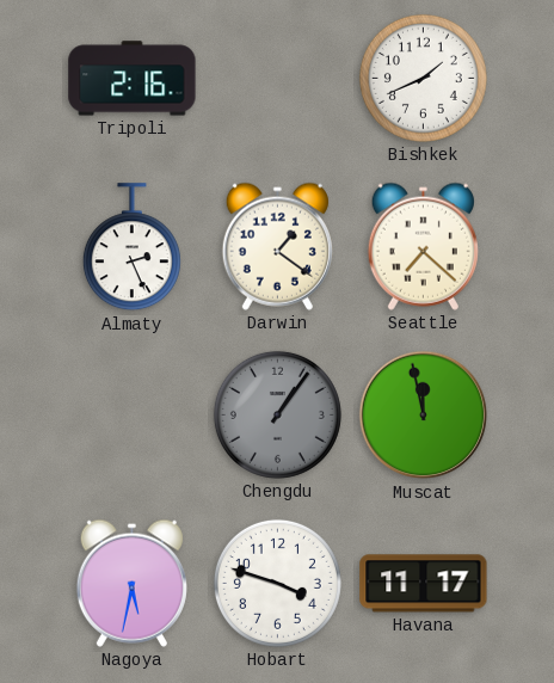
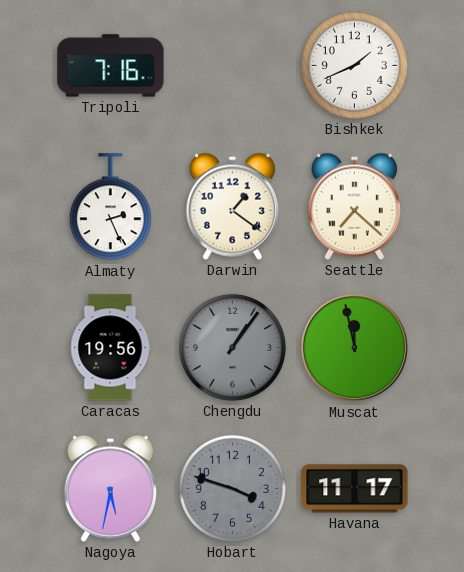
Tripoli: 2:16 -> 7:16 (111, 66)
Caracas: none -> 19:56 (110, 348)
Hobart dial: white -> grey (232, 488)
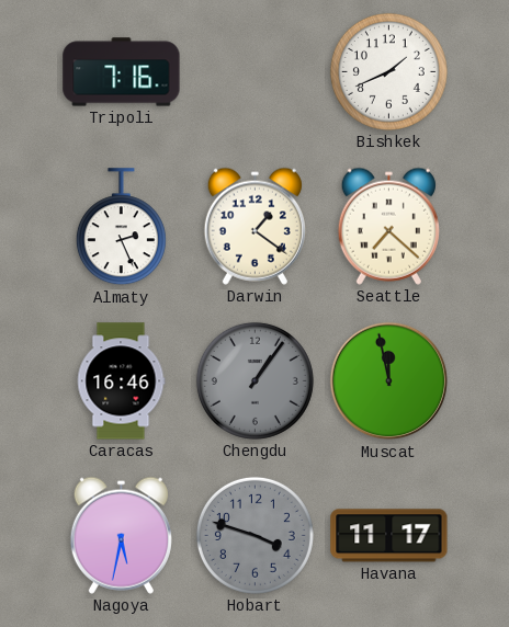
Caracas: 19:56 -> 16:46 (121, 381)
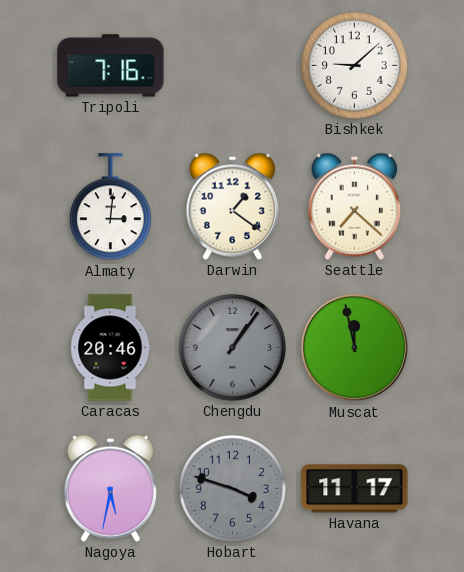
Bishkek: 1:41 -> 9:08 (354, 65)
Almaty: 2:26 -> 3:01 (110, 207)
Caracas: 16:46 -> 20:46 (110, 348)
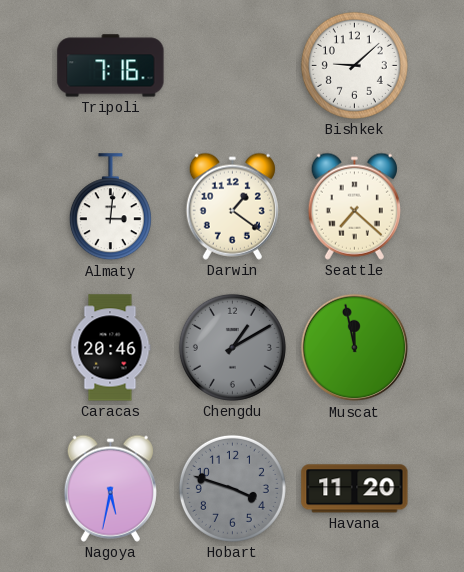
Chengdu: 1:06 -> 1:10 (232, 347)
Havana: 11:17 -> 11:20 (355, 489)
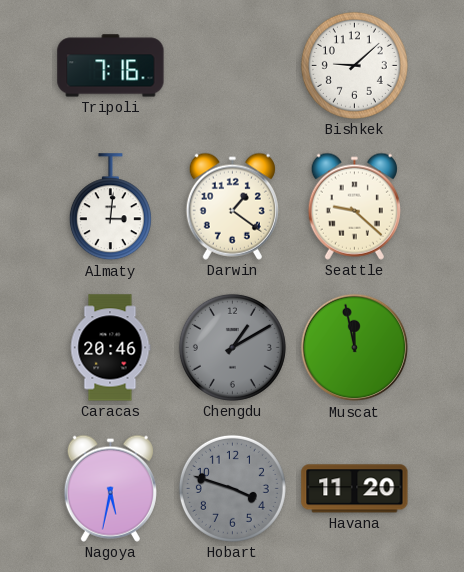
Seattle: 7:22 -> 9:22 (354, 206)
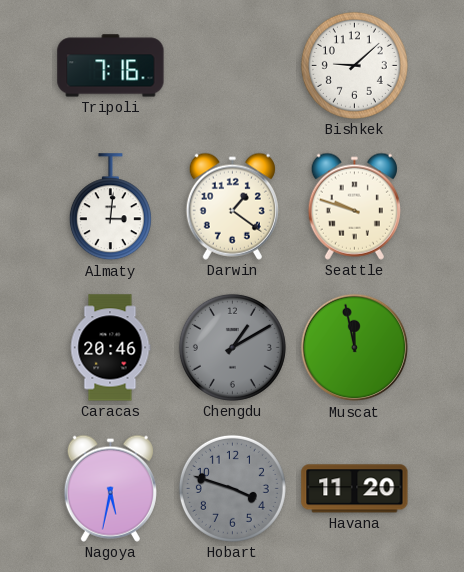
Seattle: 9:22 -> 9:48 (354, 206)
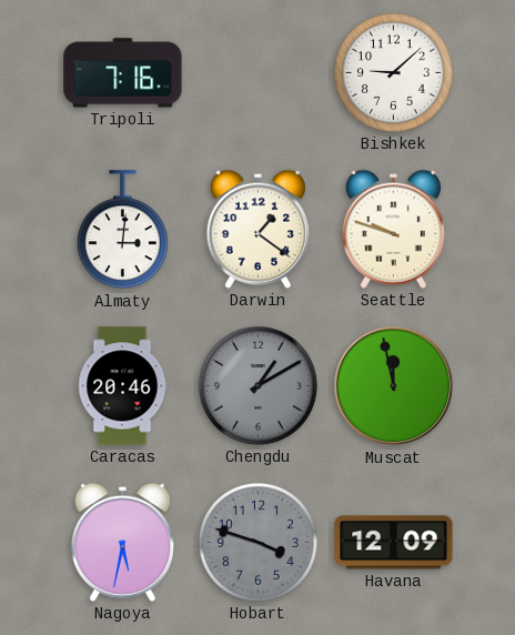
Havana: 11:20 -> 12:09 (394, 543)
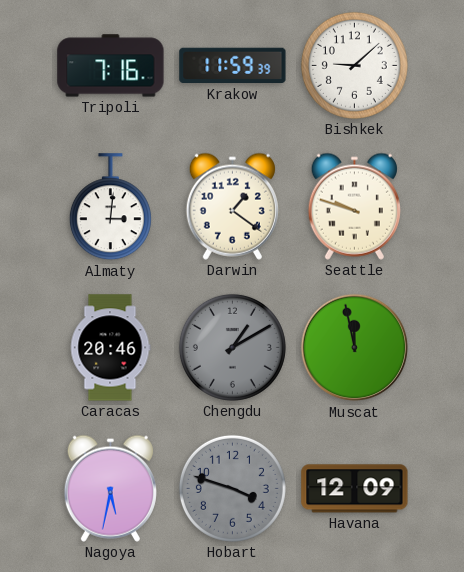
Krakow: none -> 11:59 (233, 66)
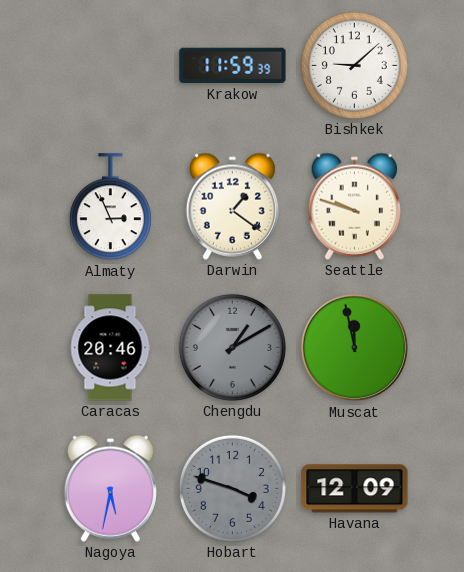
Tripoli: 7:16 -> none (111, 66)
Almaty: 3:01 -> 2:56 (110, 207)
